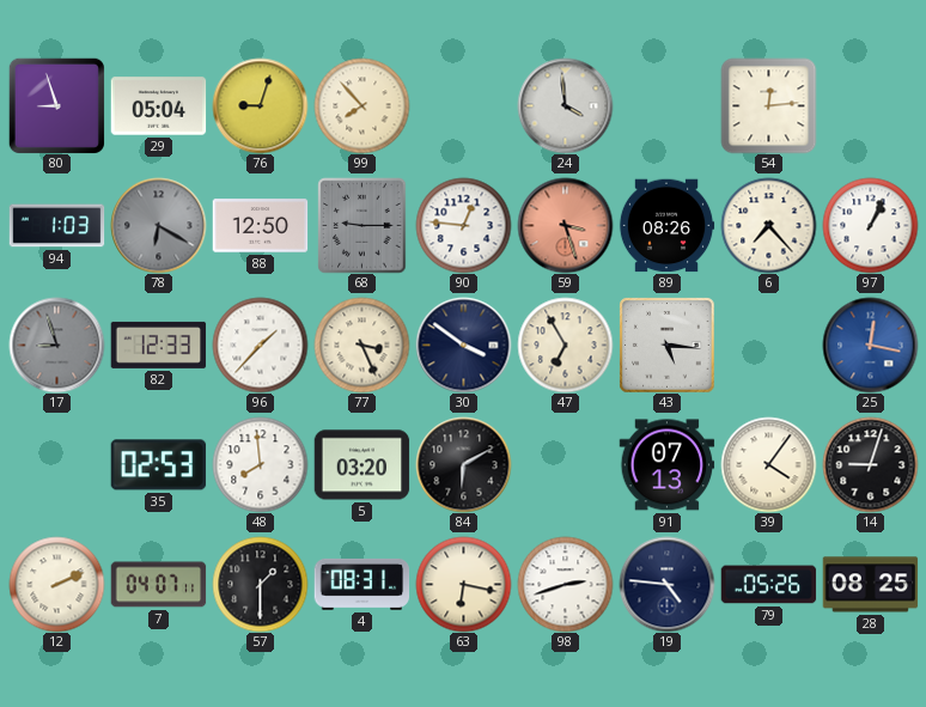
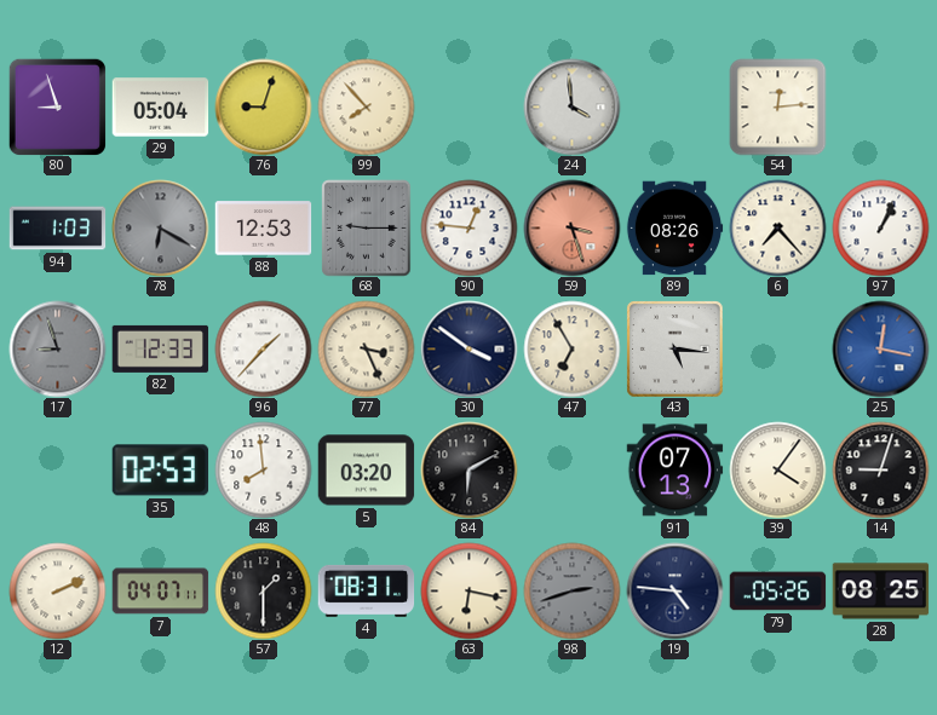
88: 12:50 -> 12:53 (263, 229)
98 dial: white -> grey (571, 590)
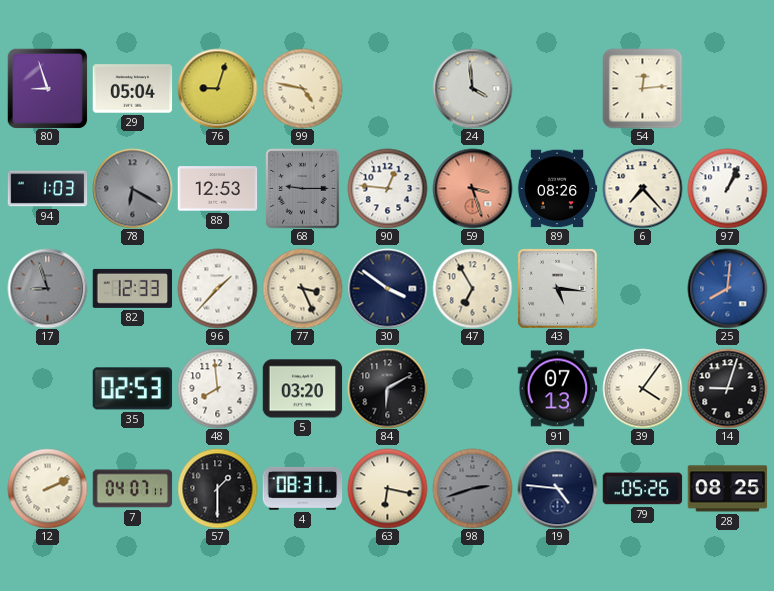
99: 7:53 -> 4:47 (302, 88)
25: 12:17 -> 8:01 (727, 288)
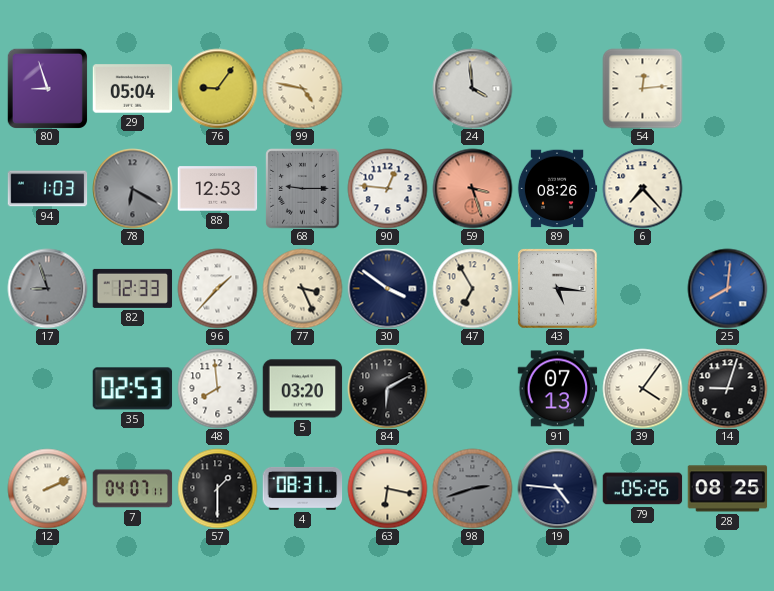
76: 9:03 -> 9:06 (217, 88)
97: 1:04 -> none (727, 188)
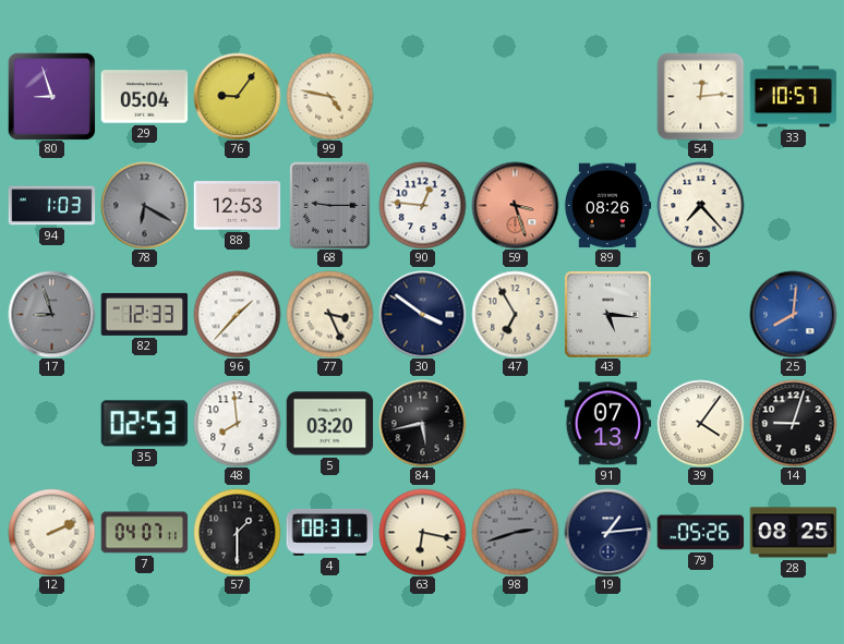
24: 3:59 -> none (472, 88)
33: none -> 10:57 (793, 97)
84: 6:10 -> 5:43 (422, 423)
19: 4:46 -> 1:14 (607, 532)
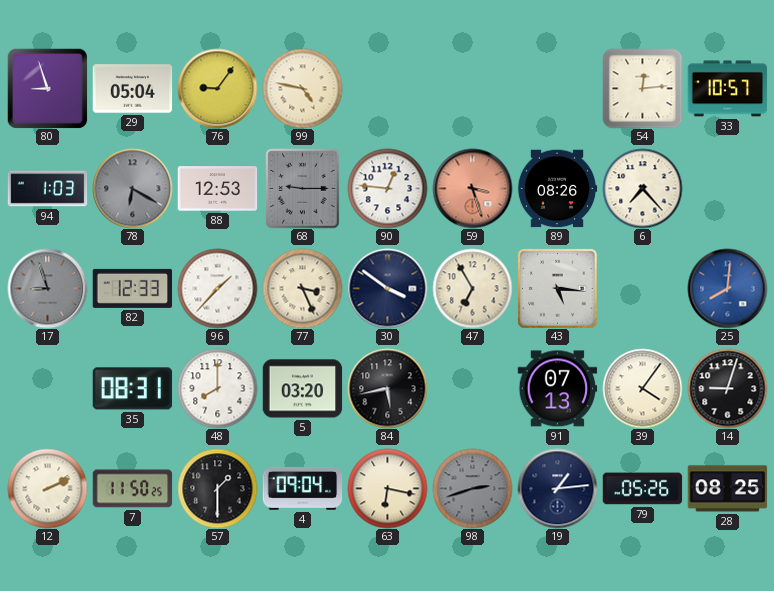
35: 02:53 -> 08:31 (132, 389)
48: 7:59 -> 8:00 (217, 388)
7: 04:07 -> 11:50 (132, 489)
4: 08:31 -> 09:04 (302, 488)
